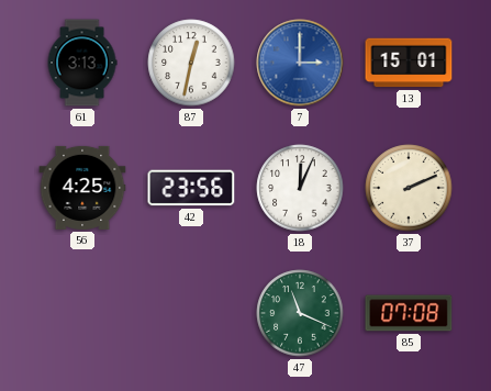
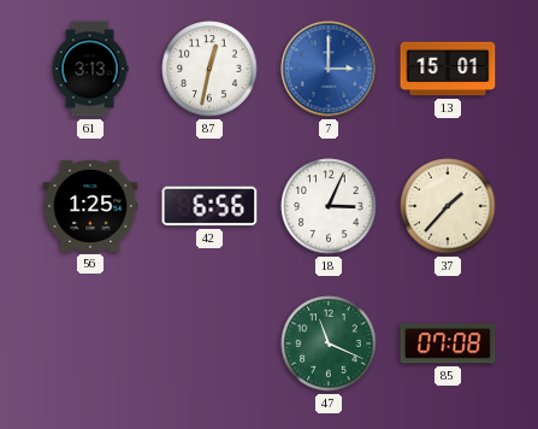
56: 4:25 -> 1:25 (90, 206)
42: 23:56 -> 6:56 (209, 206)
18: 12:04 -> 3:04 (329, 206)
37: 2:11 -> 1:37 (448, 206)
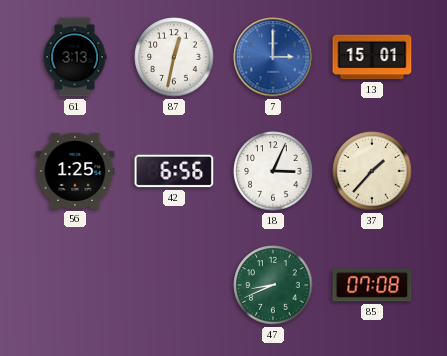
47: 11:19 -> 8:41 (273, 285)
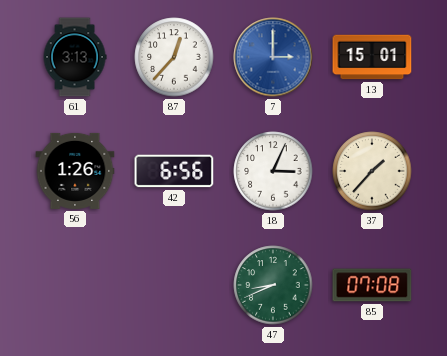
87: 12:32 -> 12:37 (174, 57)
56: 1:25 -> 1:26 (75, 171)
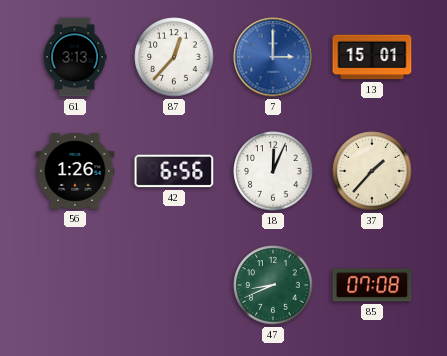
18: 3:04 -> 12:04 (273, 171)
